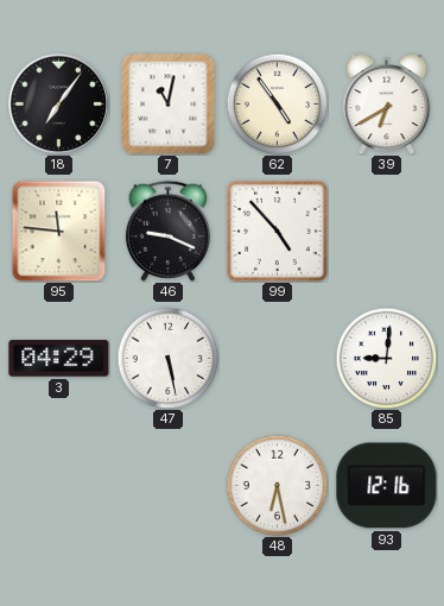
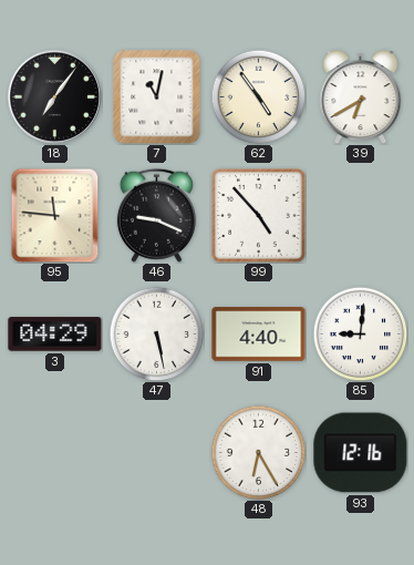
91: none -> 4:40 (259, 335)
48: 6:28 -> 6:25 (258, 452)
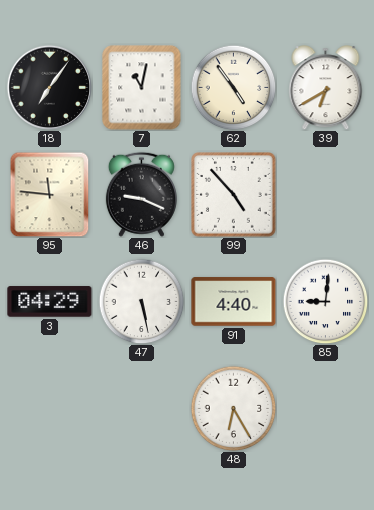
93: 12:16 -> none (361, 453)
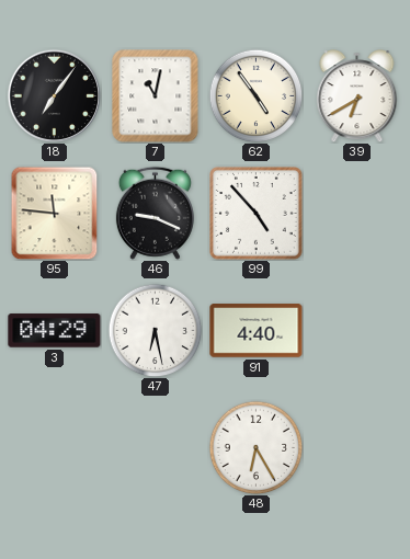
47: 5:28 -> 6:28 (155, 330)
85: 9:01 -> none (325, 301)
